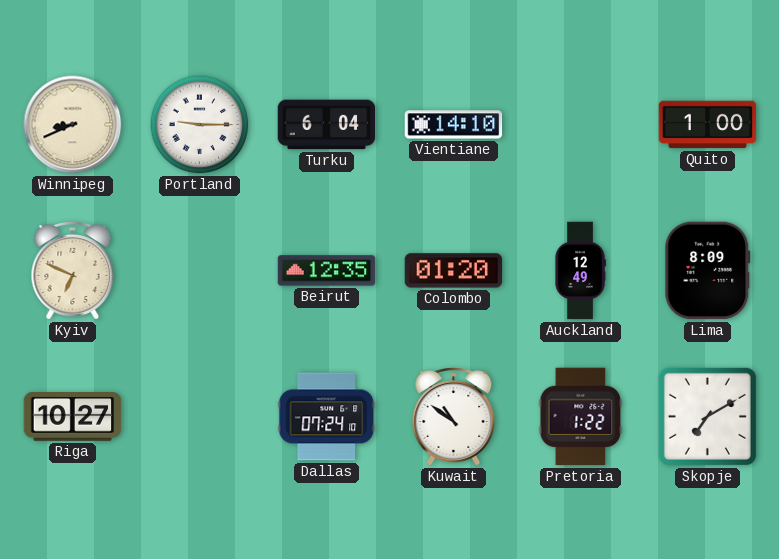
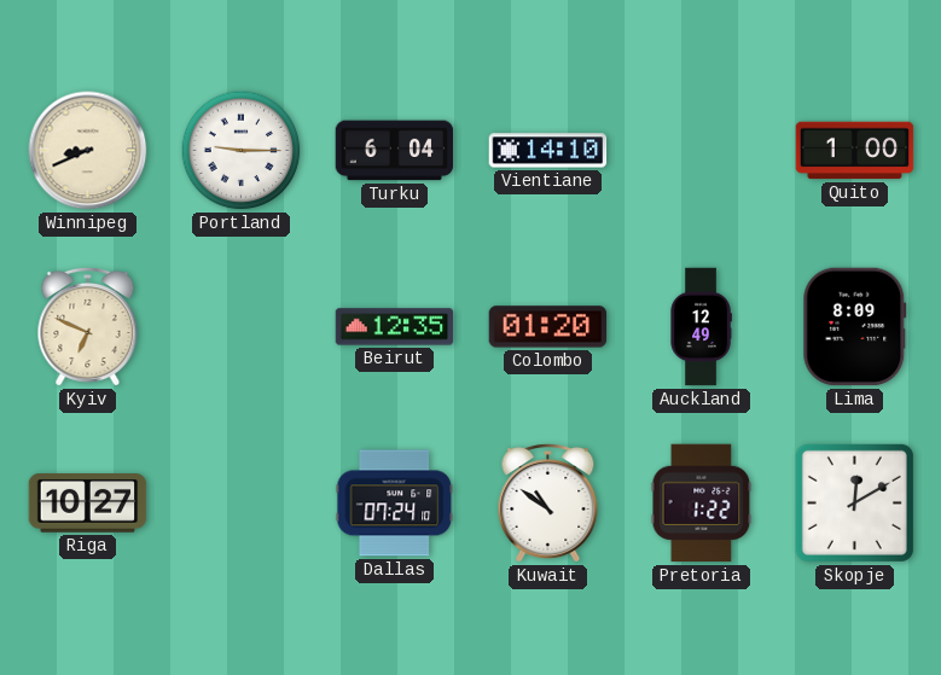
Skopje: 7:10 -> 12:10 (854, 502)
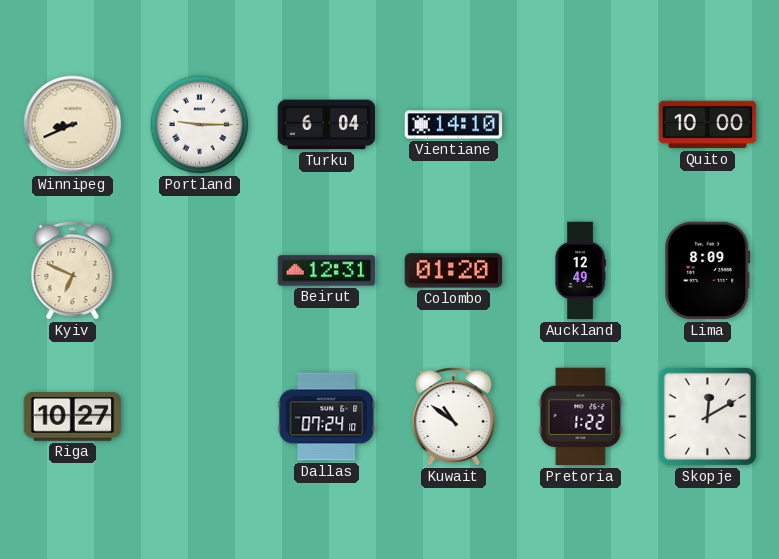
Quito: 1:00 -> 10:00 (708, 125)
Beirut: 12:35 -> 12:31 (327, 271)
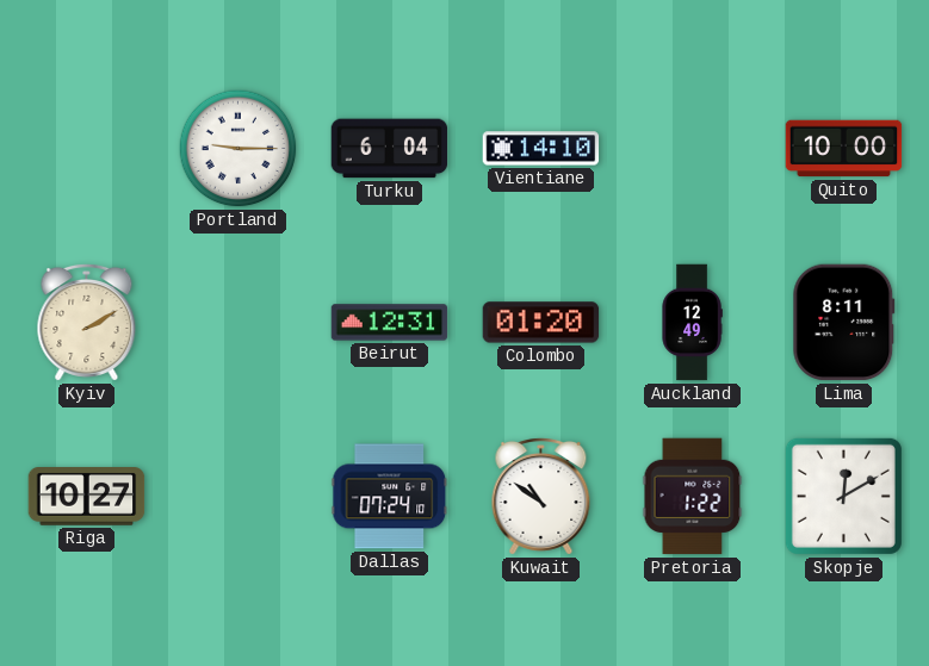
Winnipeg: 8:41 -> none (73, 125)
Kyiv: 6:49 -> 2:10 (87, 322)
Lima: 8:09 -> 8:11 (844, 323)
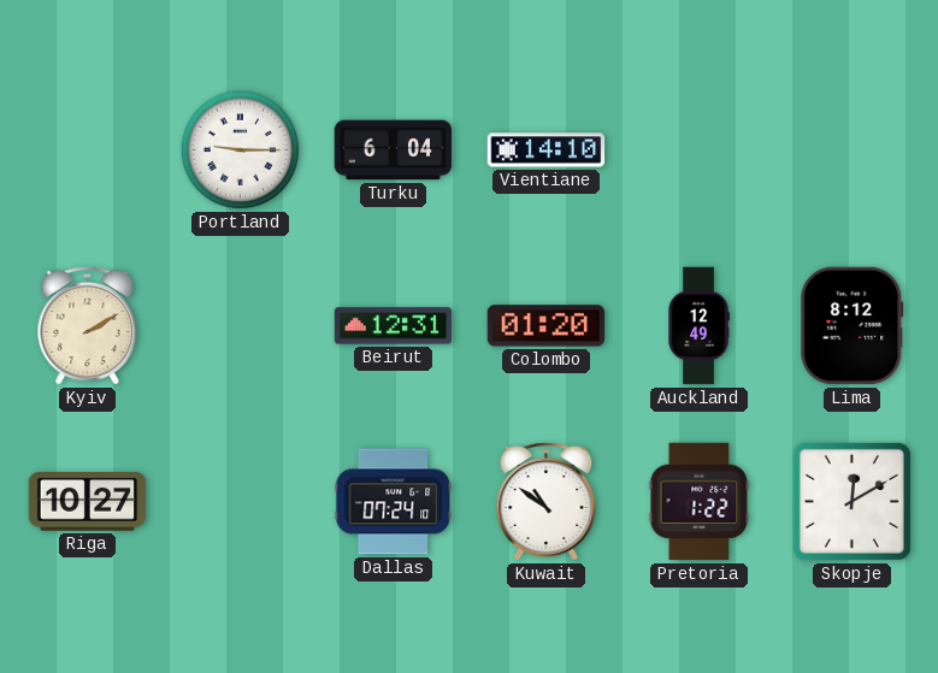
Quito: 10:00 -> none (844, 149)
Lima: 8:11 -> 8:12 (853, 326)
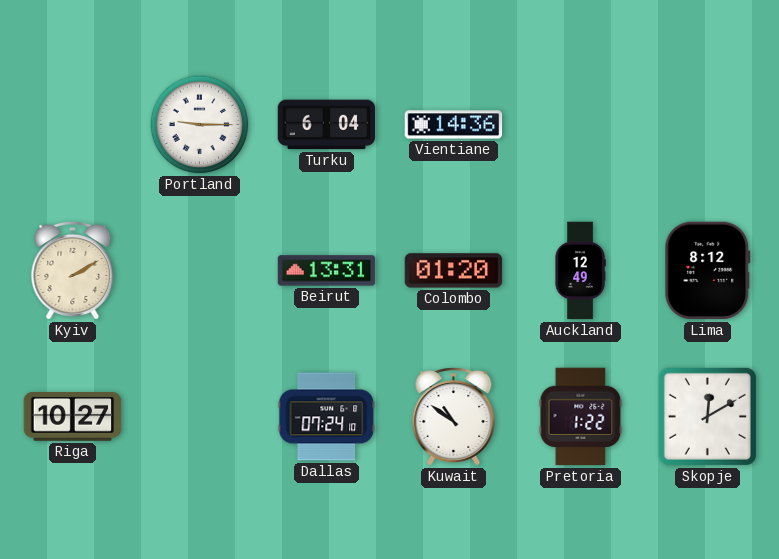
Vientiane: 14:10 -> 14:36 (454, 125)
Beirut: 12:31 -> 13:31 (327, 271)
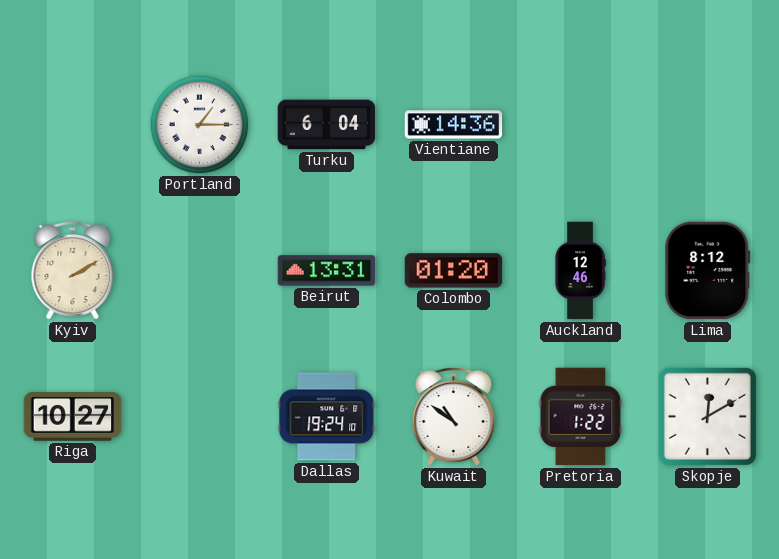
Portland: 9:15 -> 1:15 (200, 125)
Auckland: 12:49 -> 12:46 (580, 271)
Dallas: 07:24 -> 19:24 (327, 417)
